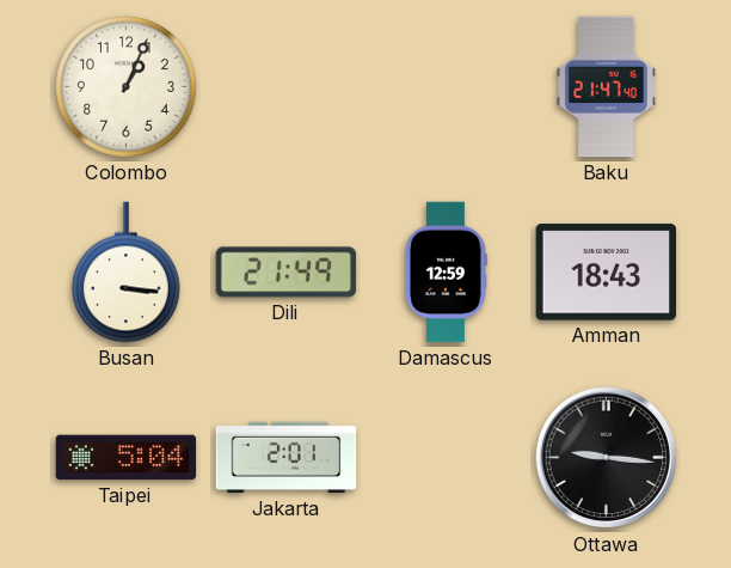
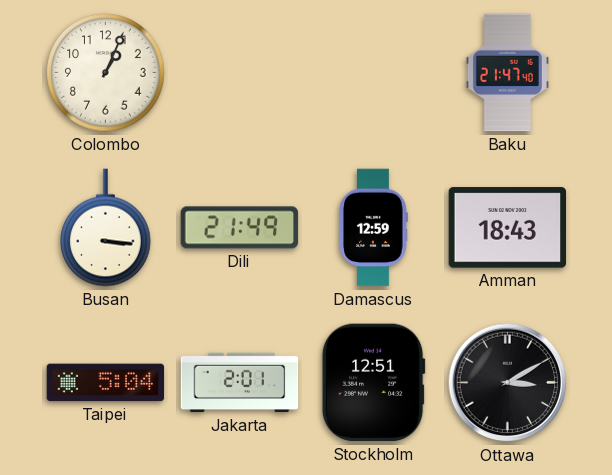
Stockholm: none -> 12:51 (373, 383)
Ottawa: 9:16 -> 3:10 (508, 383)
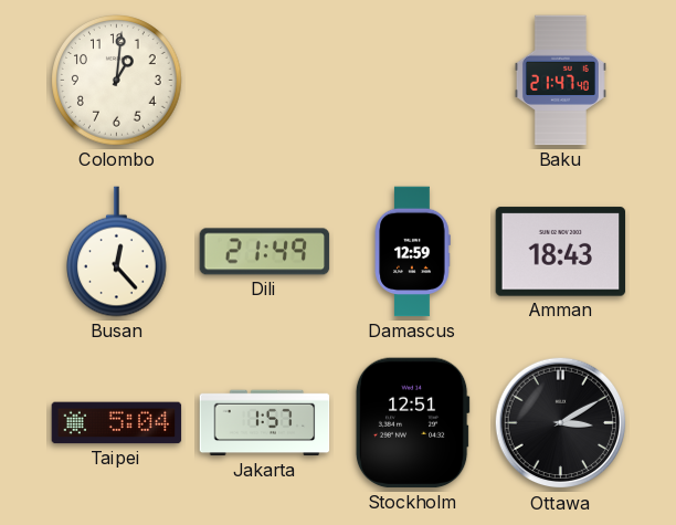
Colombo: 1:04 -> 1:01 (117, 81)
Busan: 3:16 -> 12:23 (117, 252)
Jakarta: 2:01 -> 1:57 (265, 423)
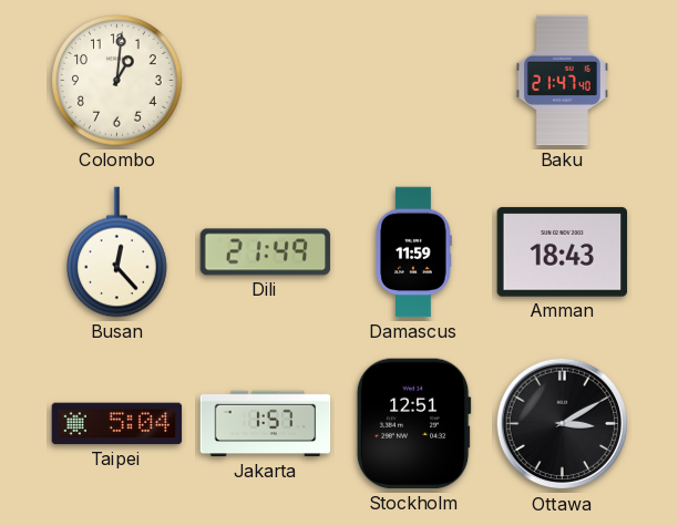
Damascus: 12:59 -> 11:59 (413, 252)
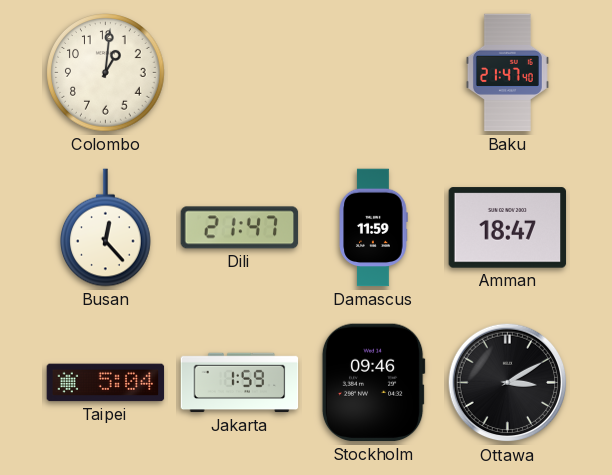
Dili: 21:49 -> 21:47 (240, 228)
Amman: 18:43 -> 18:47 (508, 228)
Jakarta: 1:57 -> 1:59 (240, 383)
Stockholm: 12:51 -> 09:46 (373, 383)
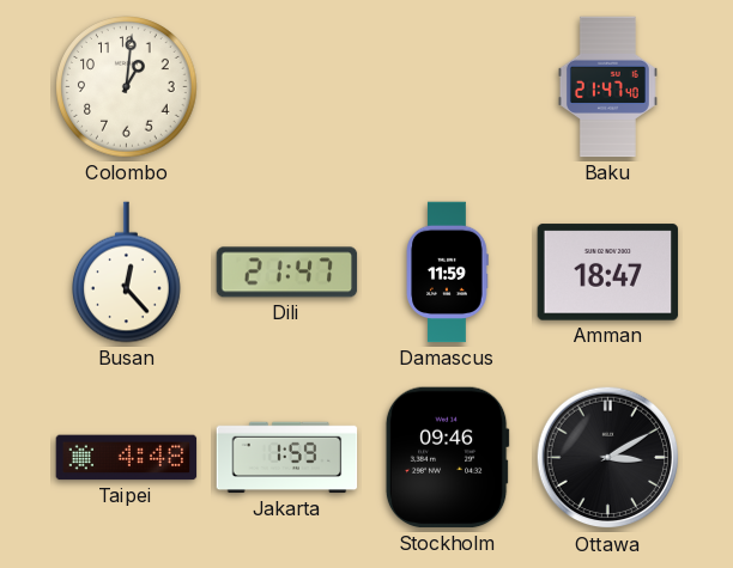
Taipei: 5:04 -> 4:48 (127, 458)
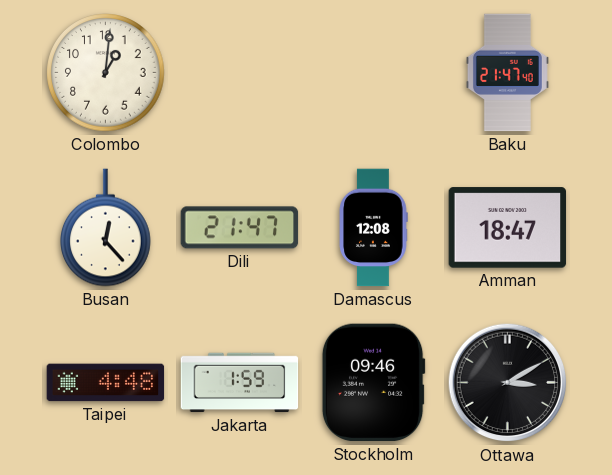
Damascus: 11:59 -> 12:08 (373, 228)
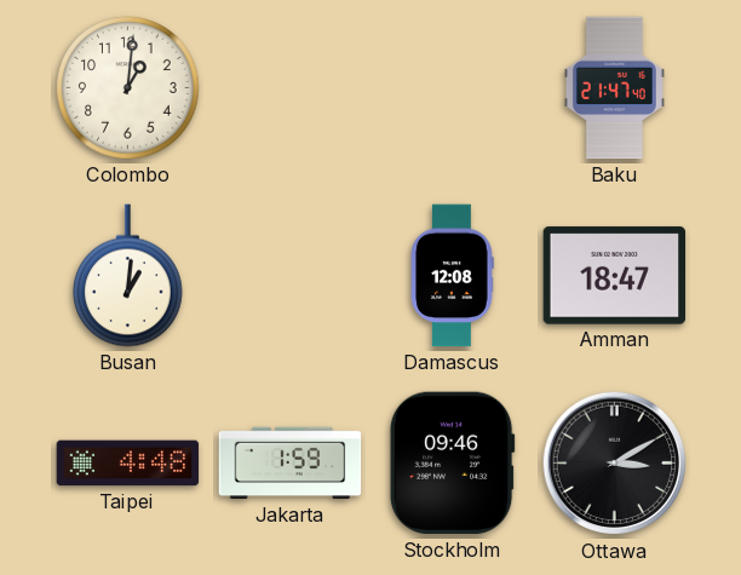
Busan: 12:23 -> 1:01 (128, 276)
Dili: 21:47 -> none (240, 228)
